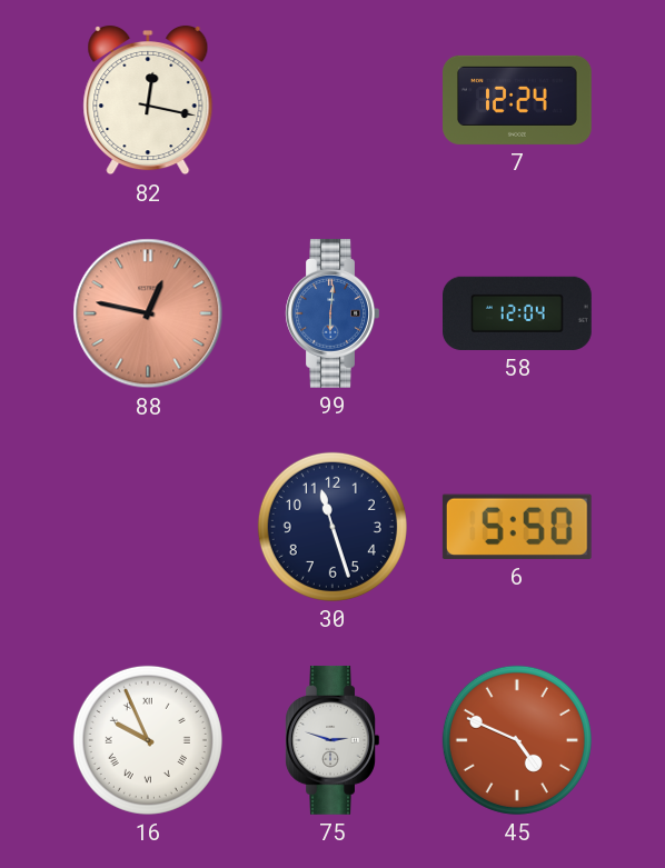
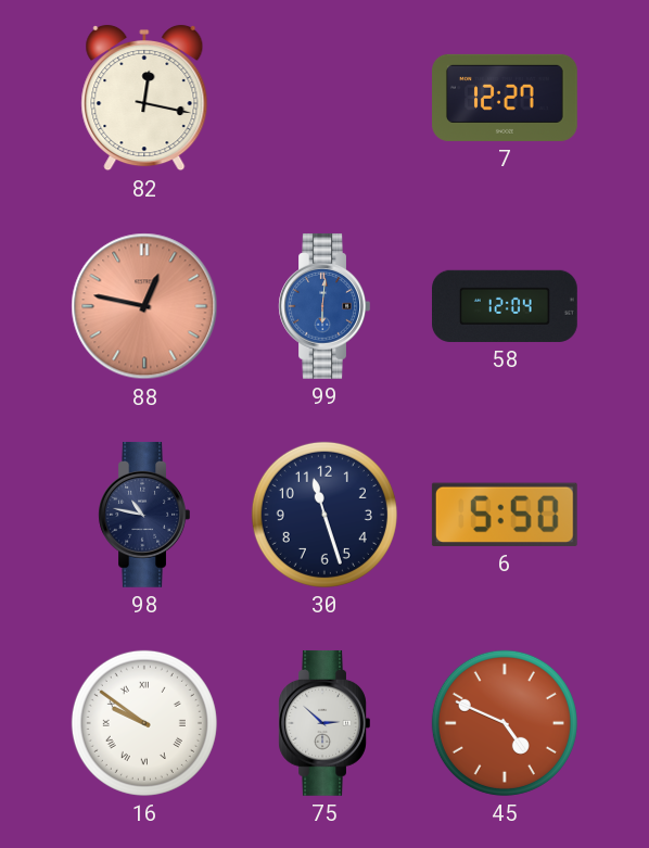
7: 12:24 -> 12:27 (506, 98)
98: none -> 10:47 (144, 515)
16: 9:56 -> 9:51 (144, 723)
75: 2:48 -> 2:52 (324, 723)
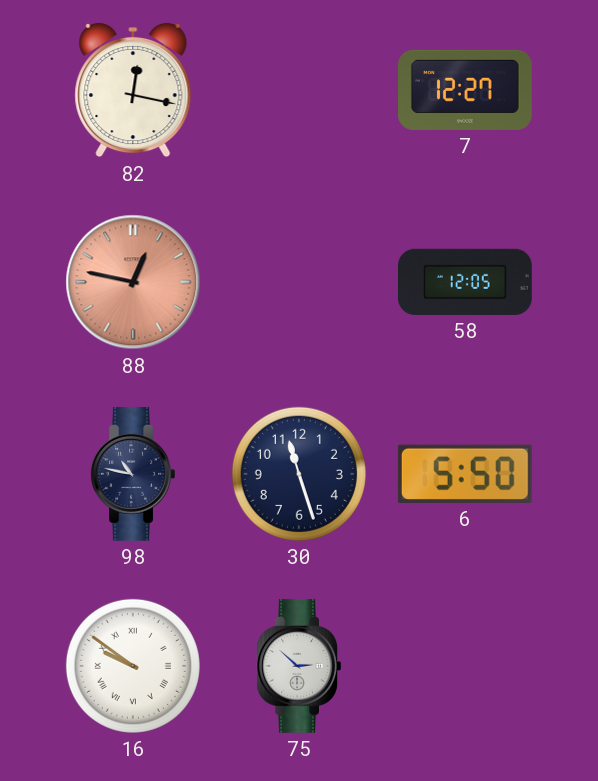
99: 6:01 -> none (324, 306)
58: 12:04 -> 12:05 (466, 282)
45: 4:49 -> none (505, 723)
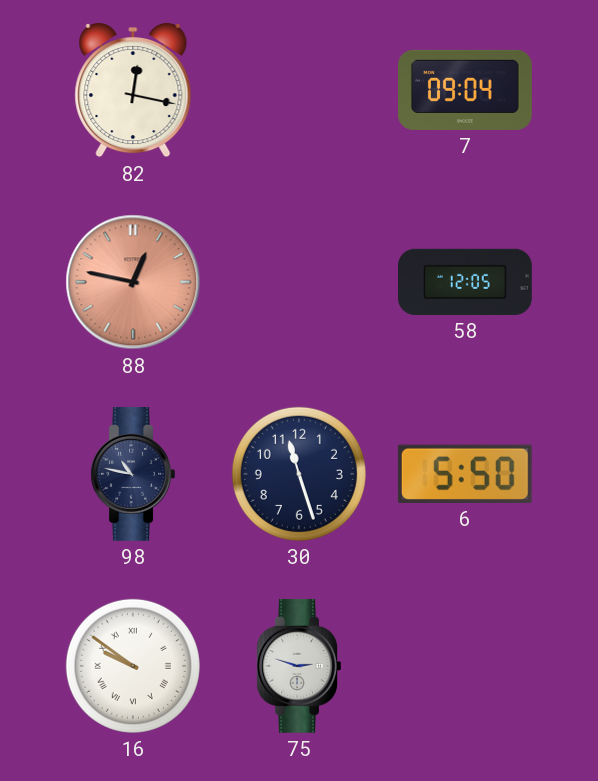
7: 12:27 -> 09:04 (466, 90)
75: 2:52 -> 2:48 (299, 666)
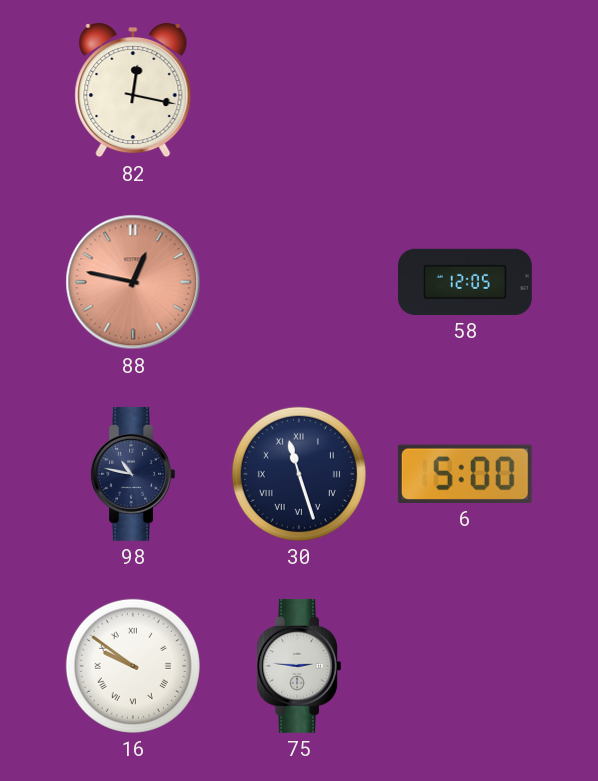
7: 09:04 -> none (466, 90)
30 numerals: Arabic -> Roman (299, 474)
6: 5:50 -> 5:00 (465, 474)
75: 2:48 -> 2:46 (299, 666)
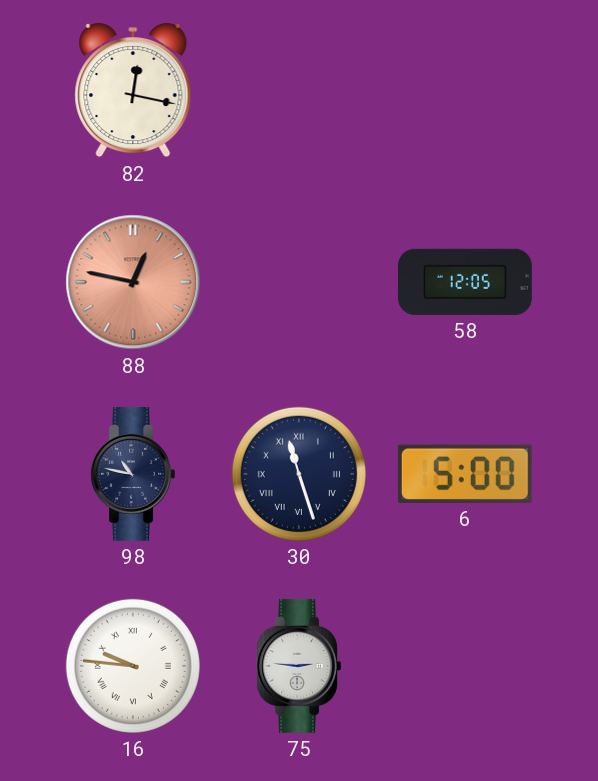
16: 9:51 -> 9:46 (133, 666)
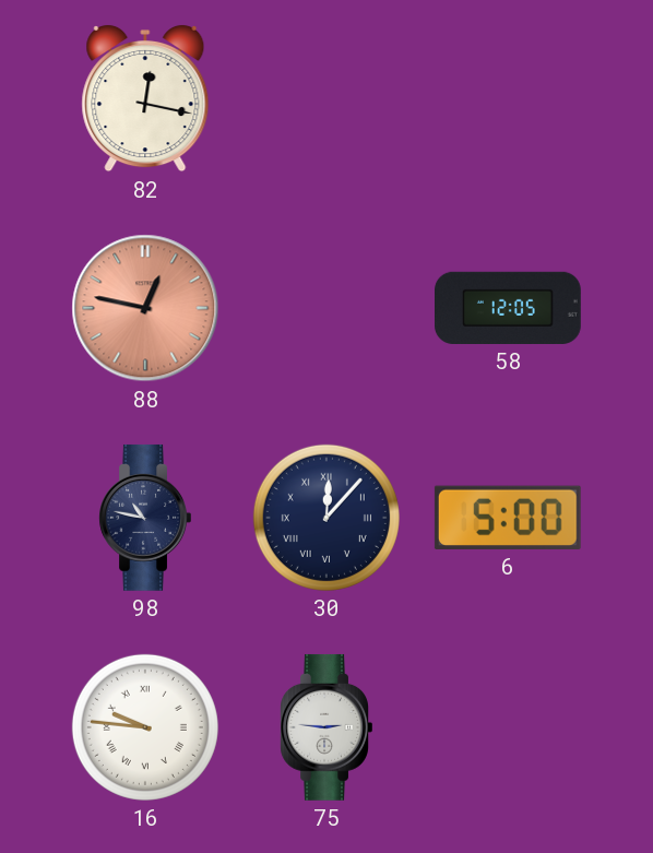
30: 11:27 -> 12:07 (326, 518)
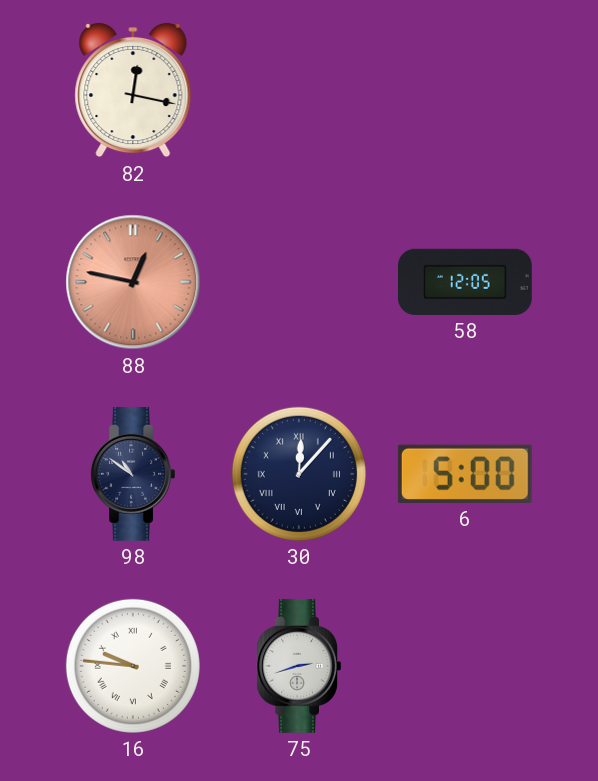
98: 10:47 -> 10:51 (133, 474)
75: 2:46 -> 2:42 (299, 666)
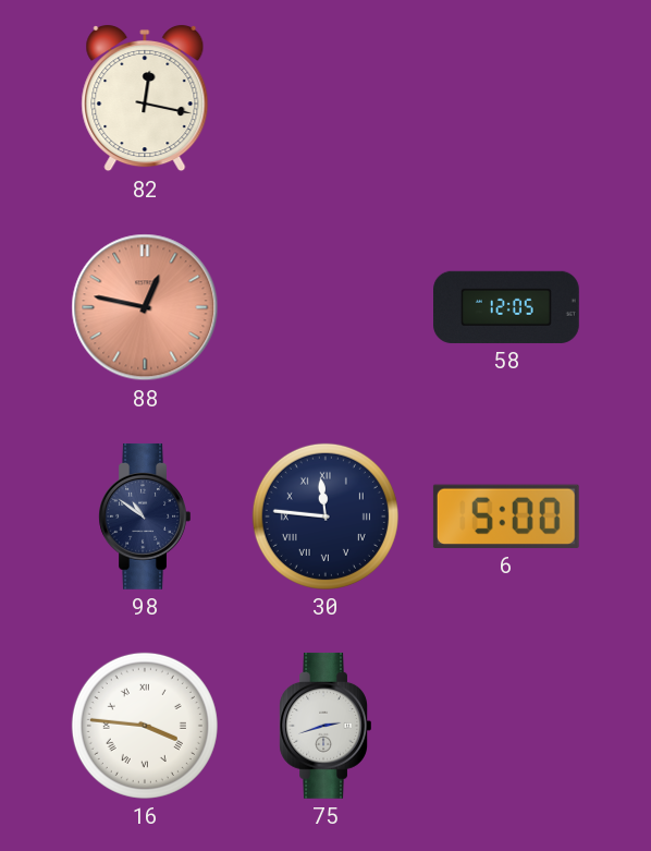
30: 12:07 -> 11:46 (325, 516)
16: 9:46 -> 3:46 (145, 726)
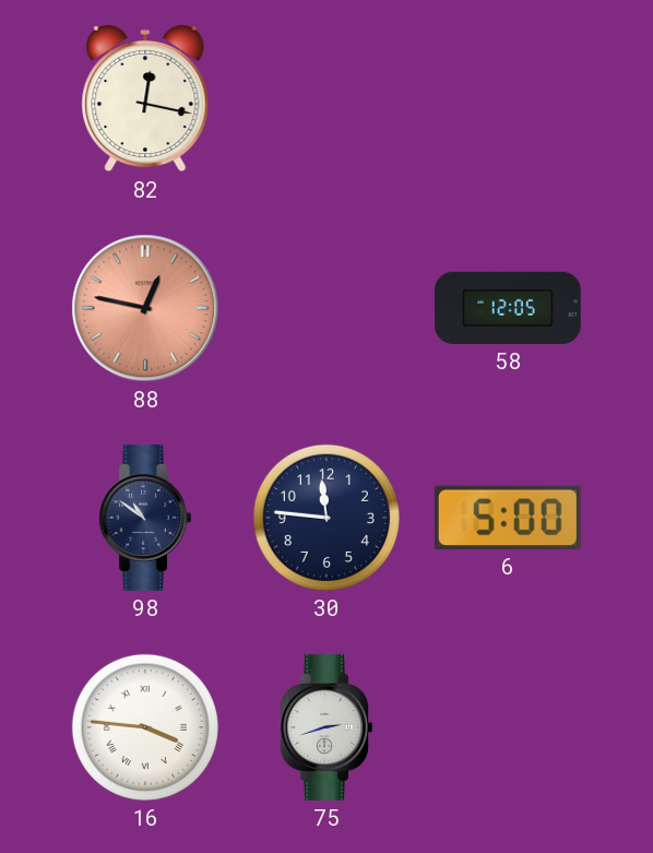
30 numerals: Roman -> Arabic (326, 518)
